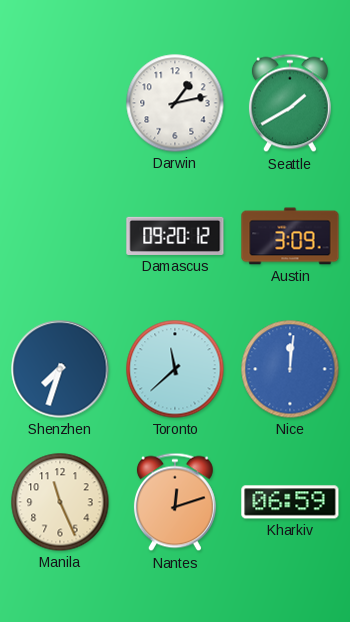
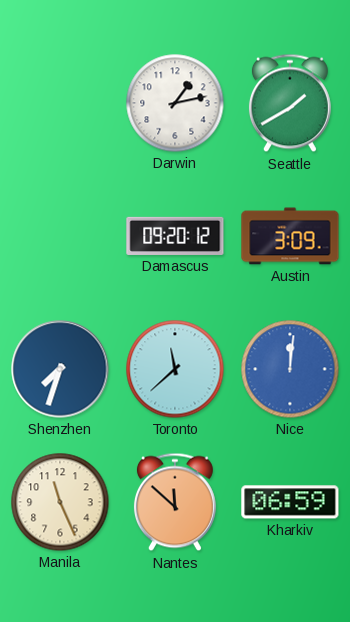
Nantes: 12:12 -> 11:52 (175, 502)
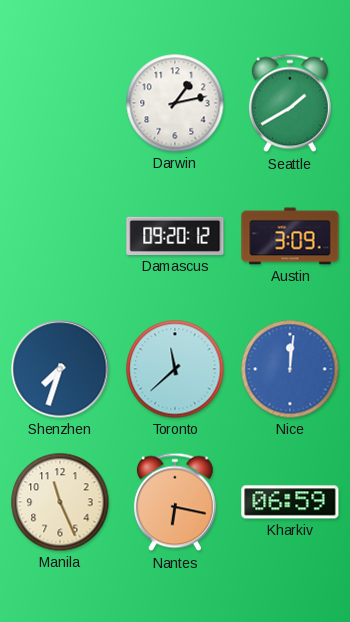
Nantes: 11:52 -> 6:17 (175, 502)
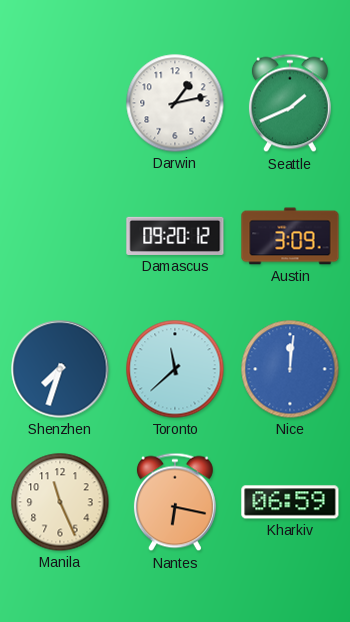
Seattle: 1:40 -> 1:41 (290, 103)
